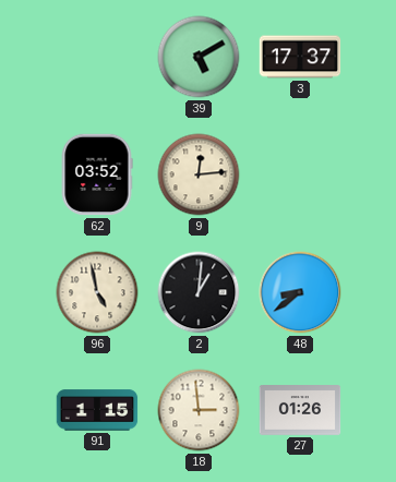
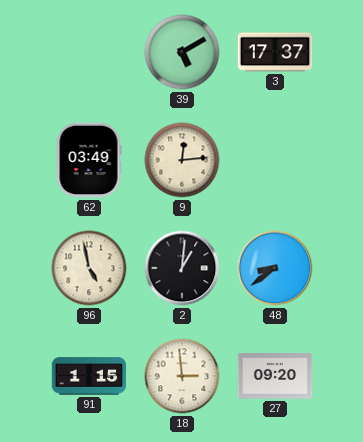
62: 03:52 -> 03:49 (89, 160)
27: 01:26 -> 09:20 (275, 377)
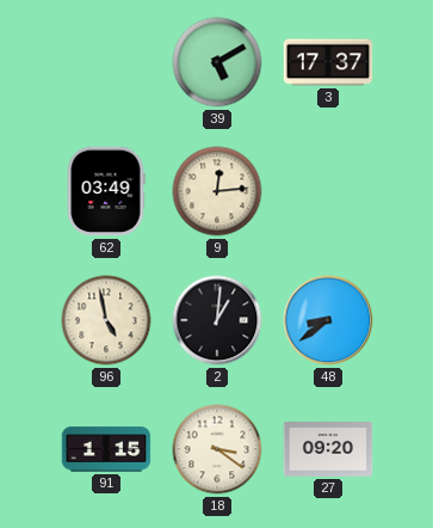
18: 2:59 -> 3:21 (217, 449)
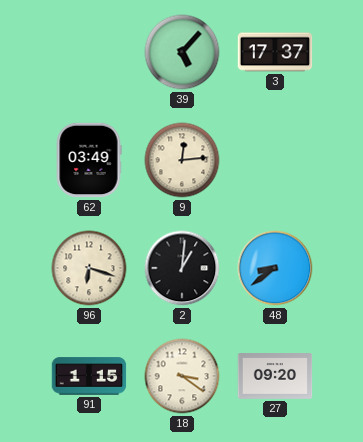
39: 5:10 -> 5:07 (182, 52)
96: 4:58 -> 6:18 (89, 268)
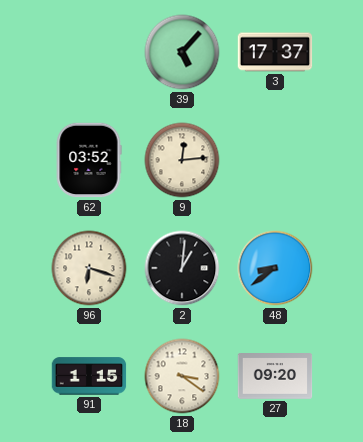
62: 03:49 -> 03:52 (89, 160)
